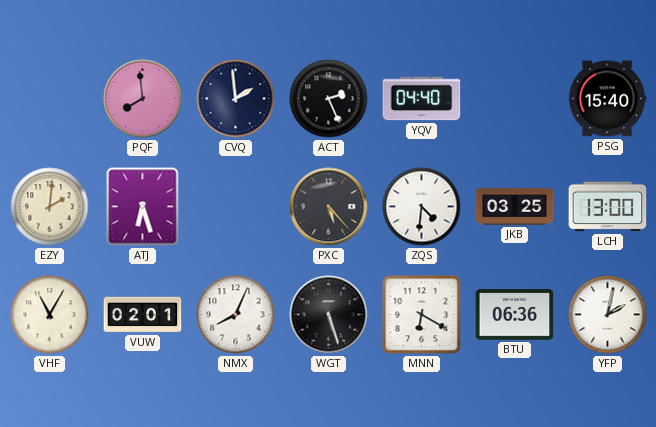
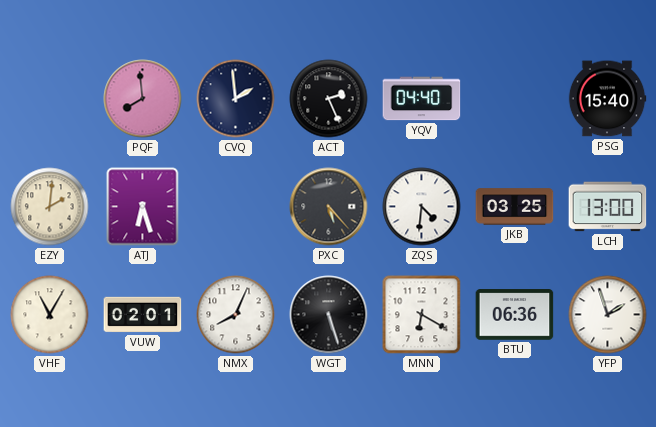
YFP: 2:02 -> 1:57 (608, 315)
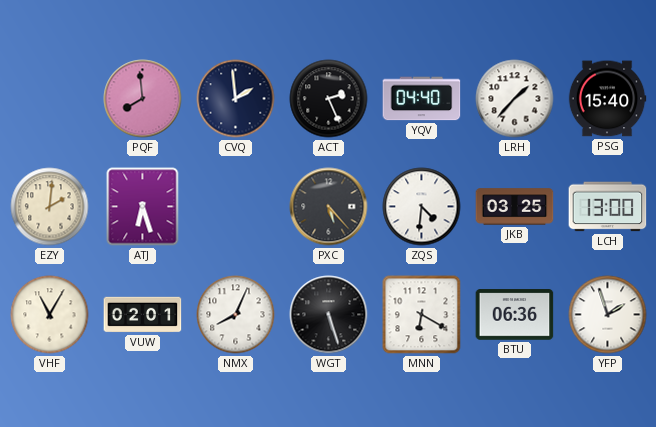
LRH: none -> 1:37 (515, 99)
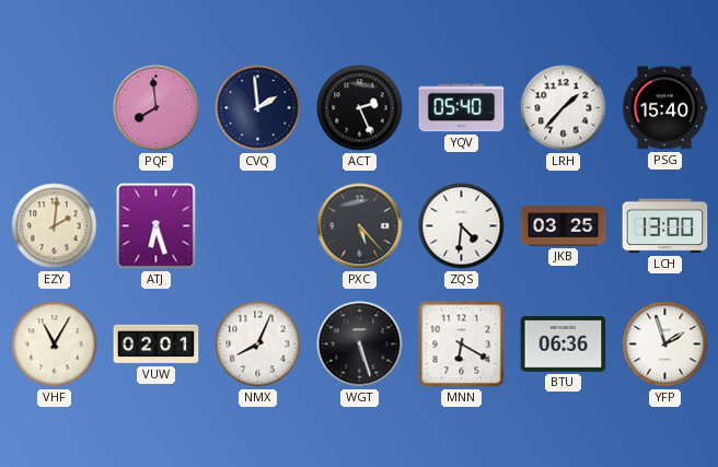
YQV: 04:40 -> 05:40 (462, 108)
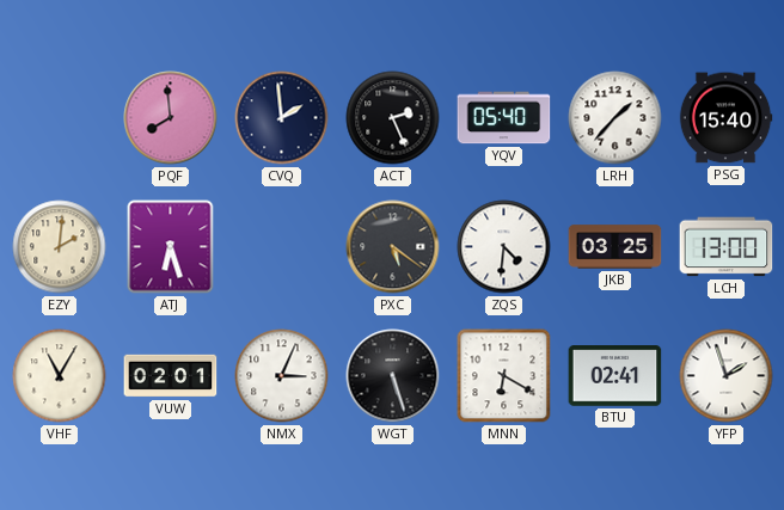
PXC: 5:23 -> 5:21 (393, 247)
NMX: 8:04 -> 3:04 (282, 376)
BTU: 06:36 -> 02:41 (615, 376)
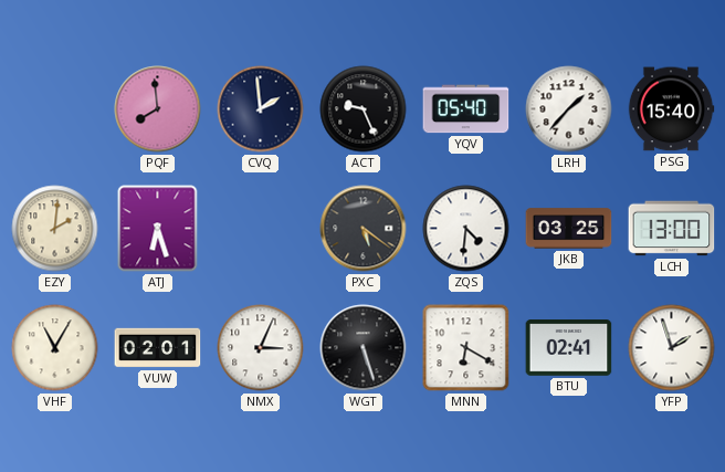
ACT: 2:26 -> 9:26 (364, 109)
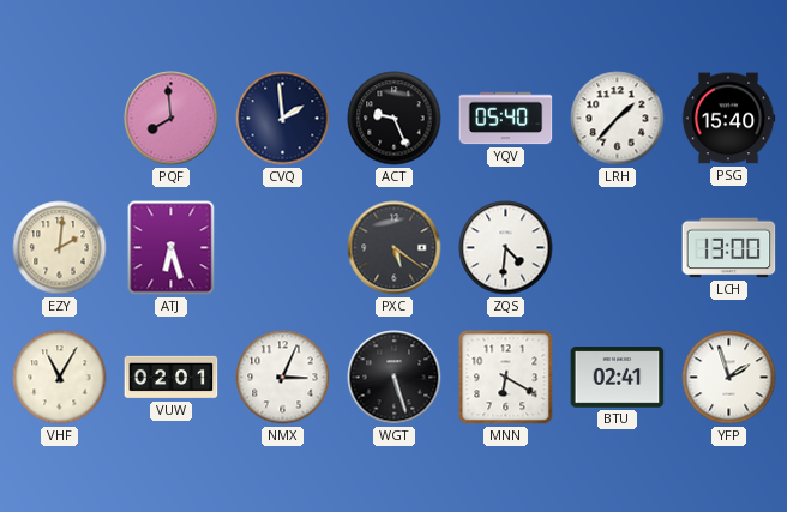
JKB: 03:25 -> none (569, 229)
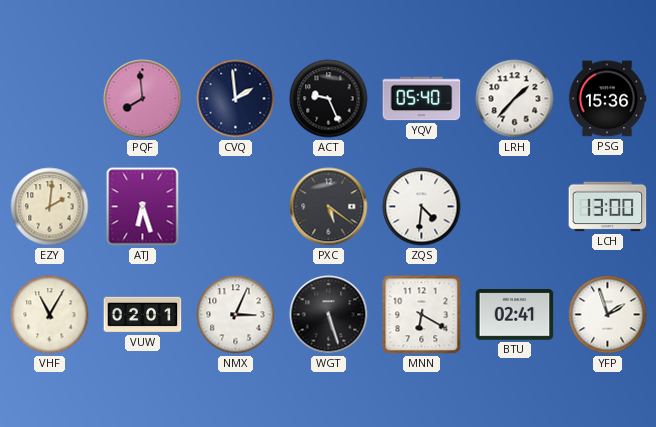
PSG: 15:40 -> 15:36 (607, 99)
